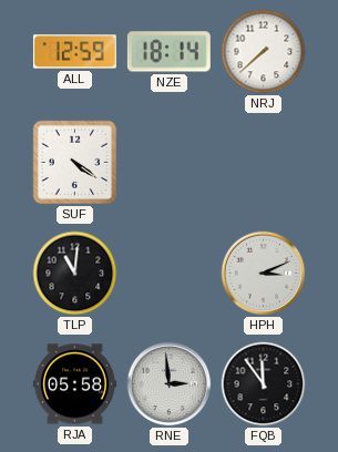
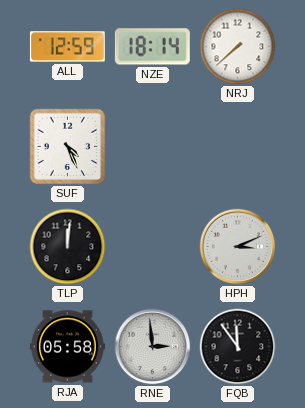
SUF: 4:21 -> 4:26 (68, 147)
TLP: 11:01 -> 12:01 (68, 247)
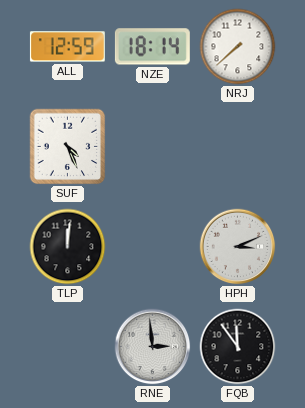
RJA: 05:58 -> none (67, 347)
